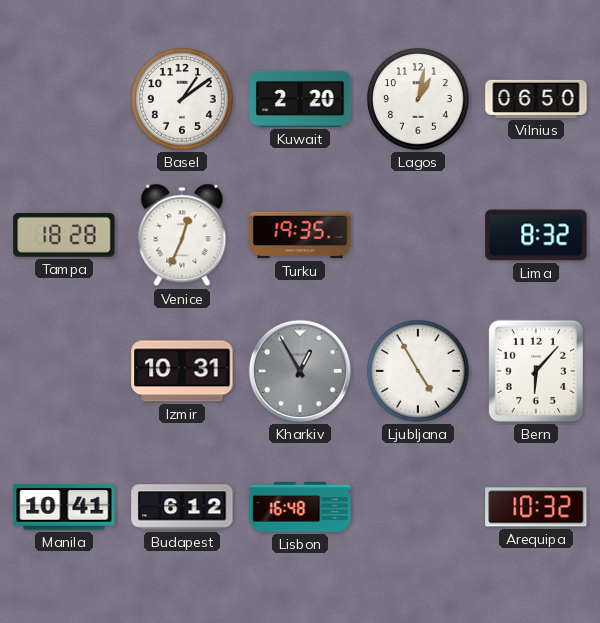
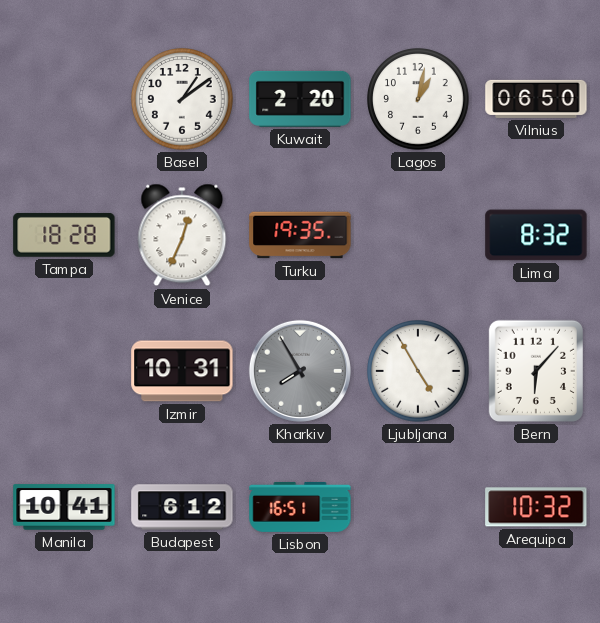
Kharkiv: 12:55 -> 7:55 (300, 371)
Lisbon: 16:48 -> 16:51 (300, 507)
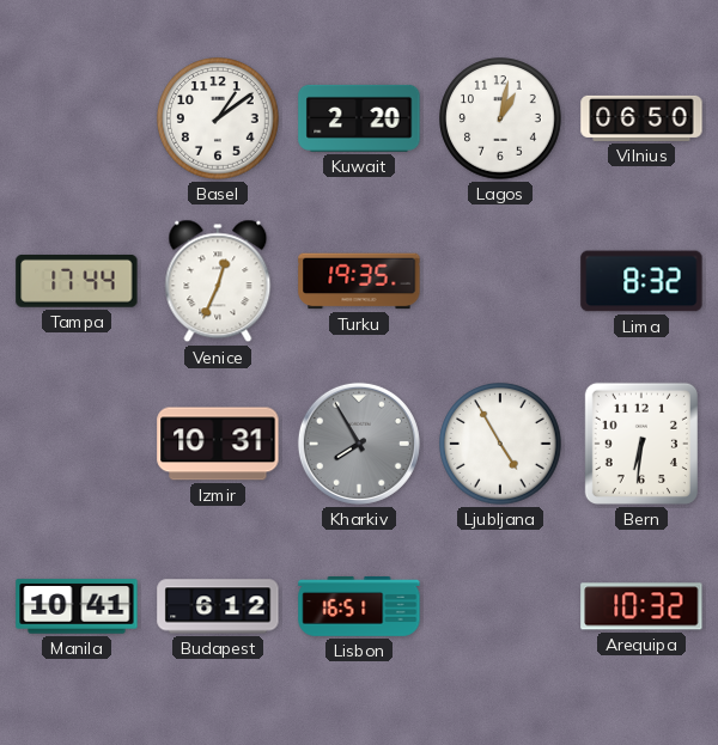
Tampa: 18:28 -> 17:44 (77, 281)
Bern: 6:07 -> 6:31 (641, 444)
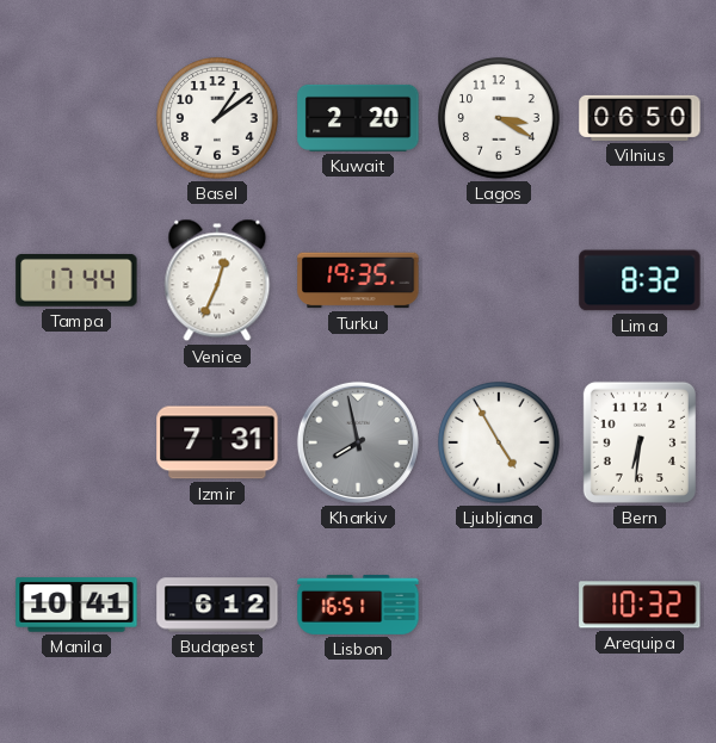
Lagos: 1:02 -> 3:20 (499, 118)
Izmir: 10:31 -> 7:31 (217, 442)
Kharkiv: 7:55 -> 7:58 (358, 442)
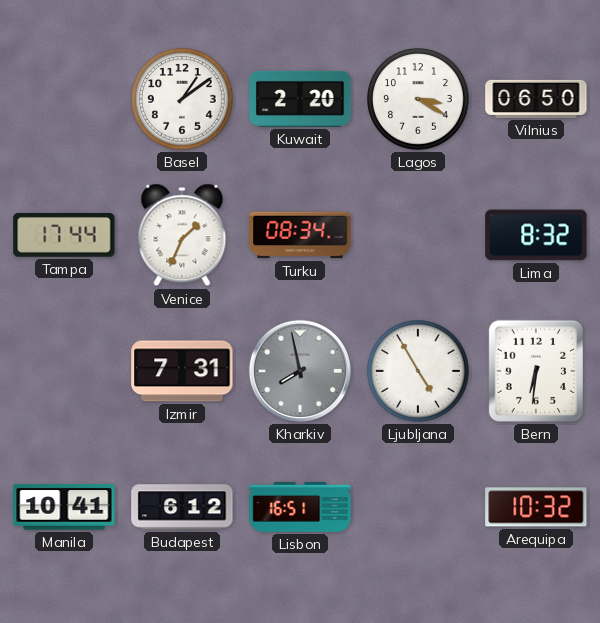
Venice: 12:34 -> 1:34 (182, 235)
Turku: 19:35 -> 08:34 (300, 235)
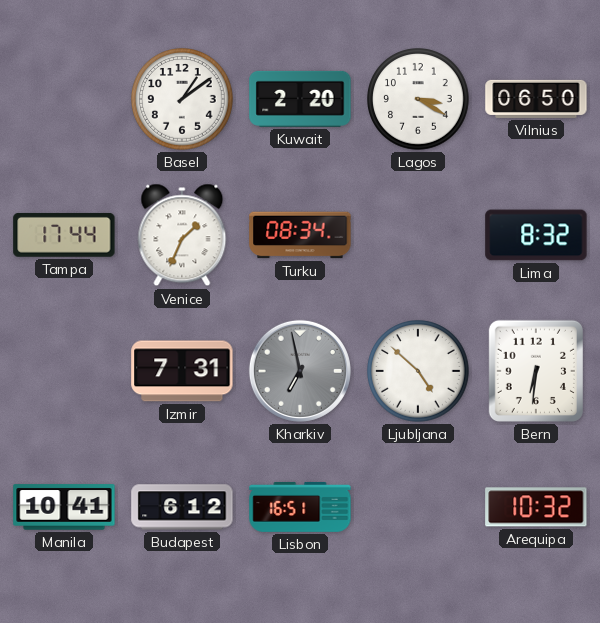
Kharkiv: 7:58 -> 6:58 (300, 371)
Ljubljana: 4:55 -> 4:52 (418, 371)
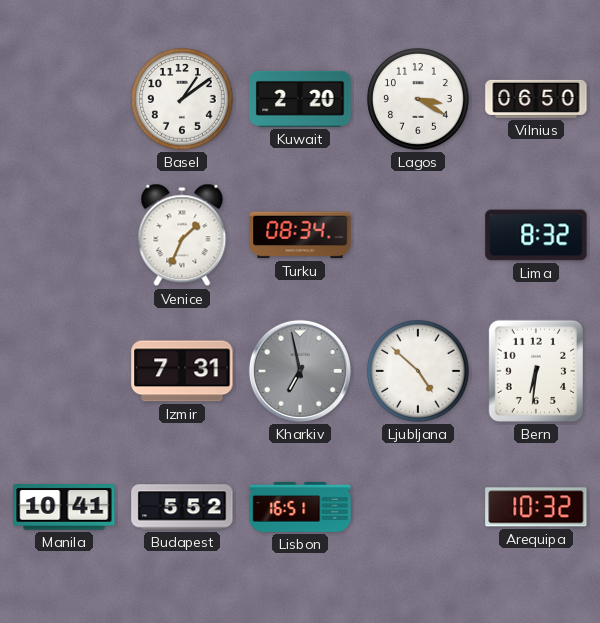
Tampa: 17:44 -> none (64, 235)
Budapest: 6:12 -> 5:52 (182, 507)
